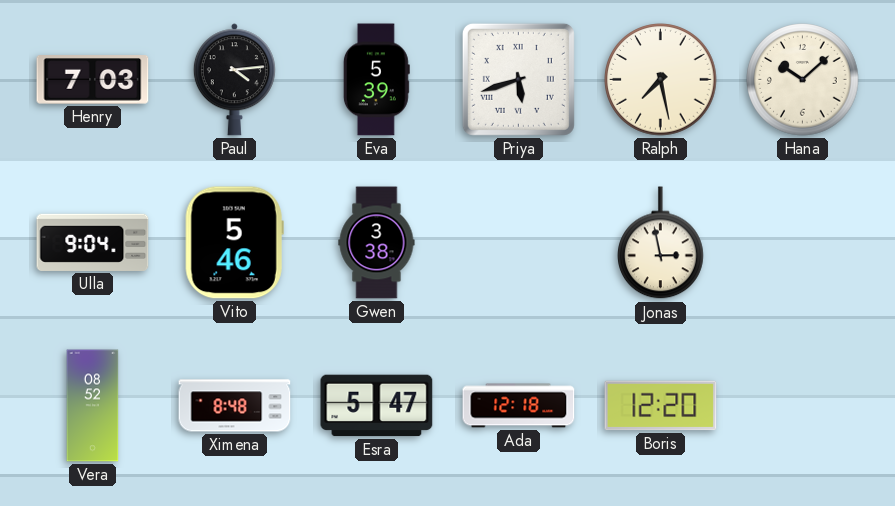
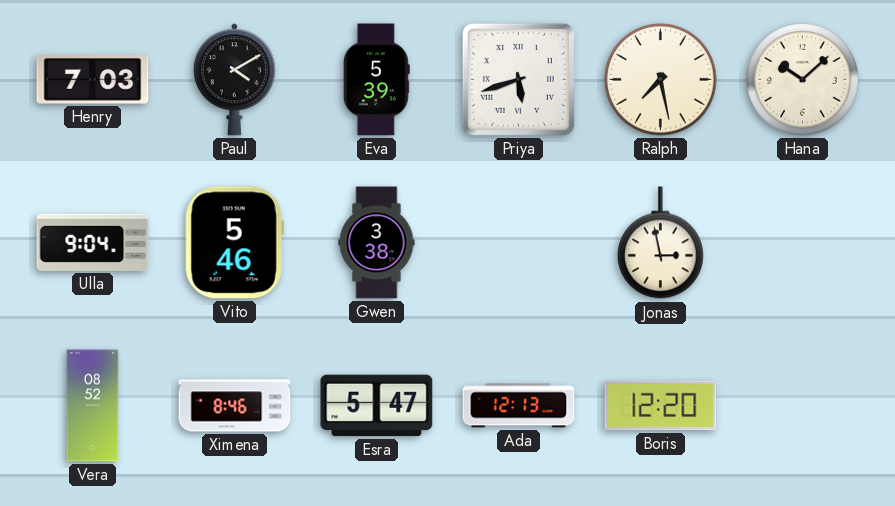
Paul: 4:14 -> 4:10 (234, 80)
Ximena: 8:48 -> 8:46 (235, 406)
Ada: 12:18 -> 12:13 (519, 406)
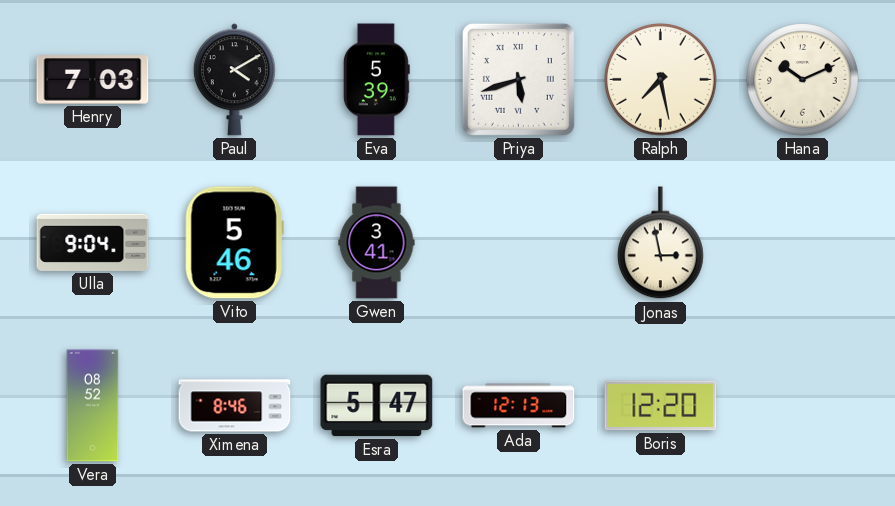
Hana: 10:08 -> 10:11 (803, 80)
Gwen: 3:38 -> 3:41 (377, 243)
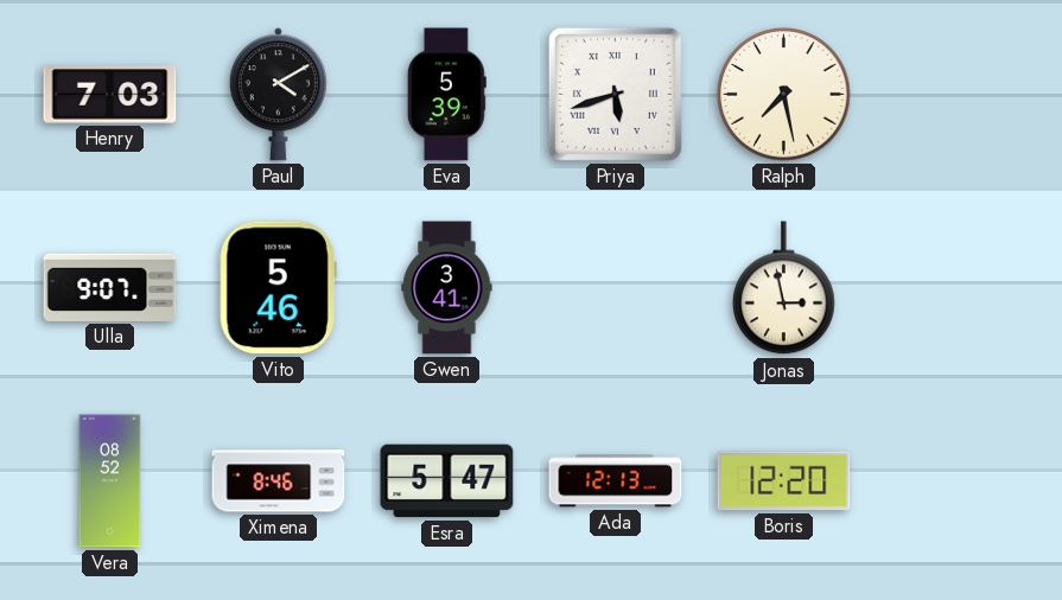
Hana: 10:11 -> none (803, 80)
Ulla: 9:04 -> 9:07 (110, 287)
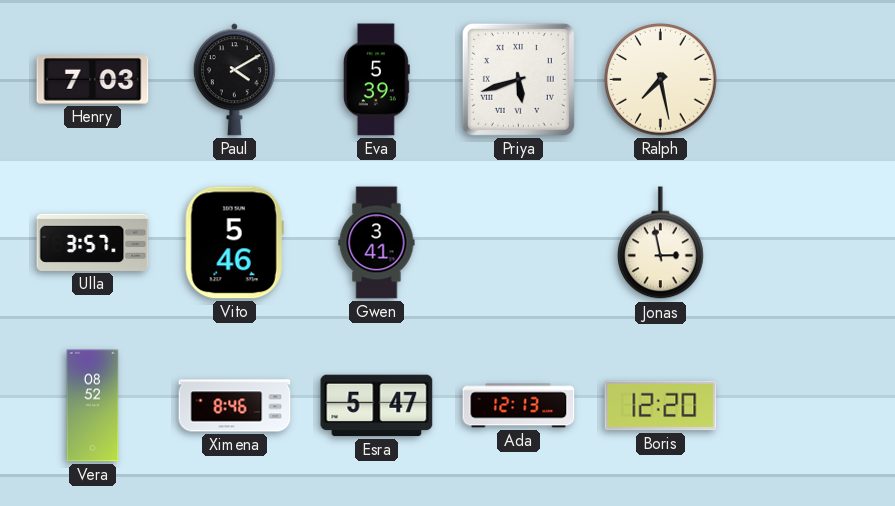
Ulla: 9:07 -> 3:57 (93, 242)
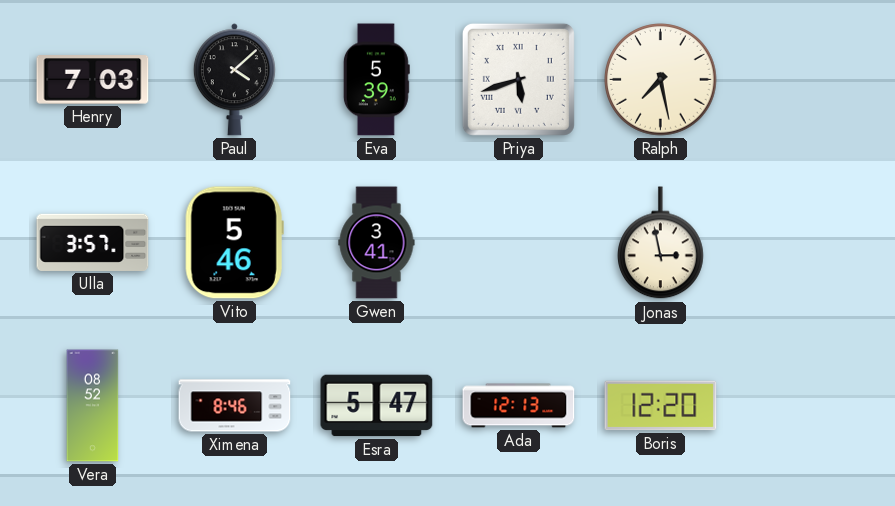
Paul: 4:10 -> 4:08 (234, 80)
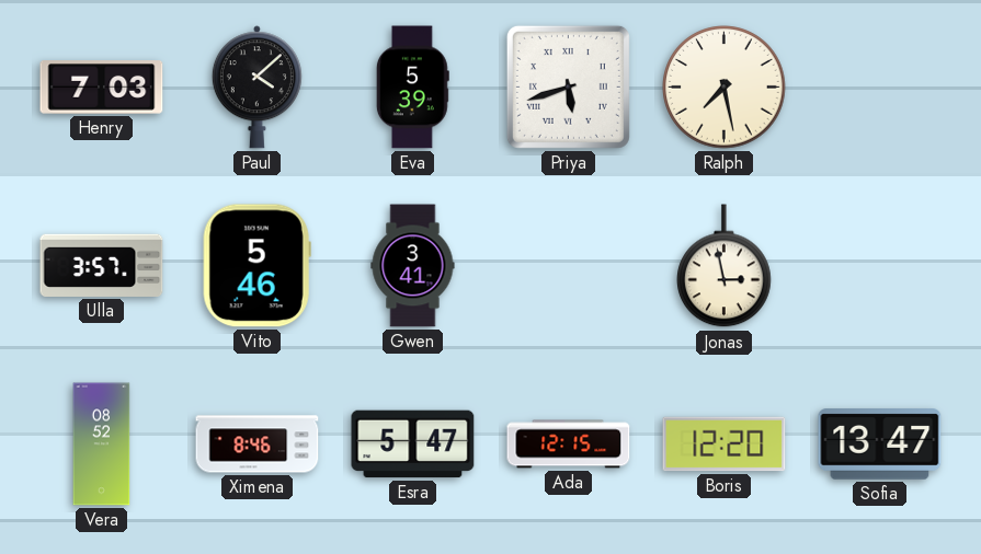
Ada: 12:13 -> 12:15 (569, 445)
Sofia: none -> 13:47 (880, 445)
